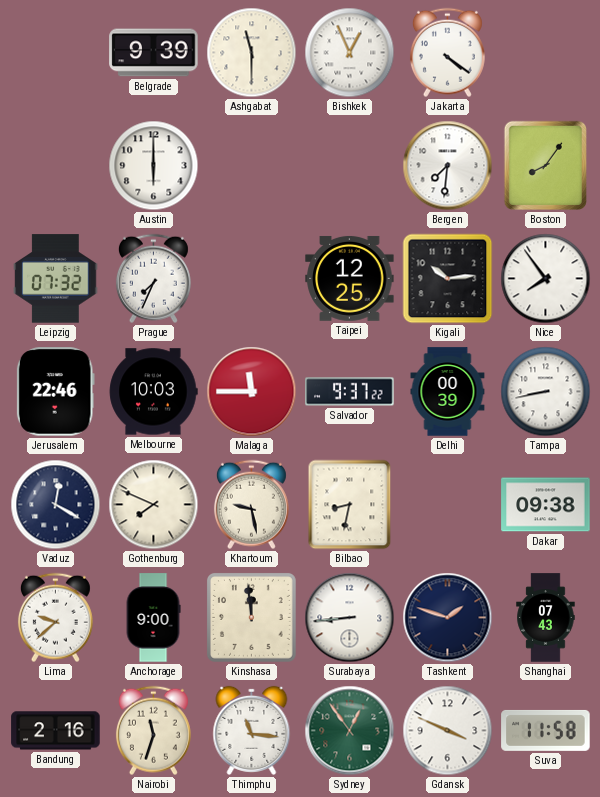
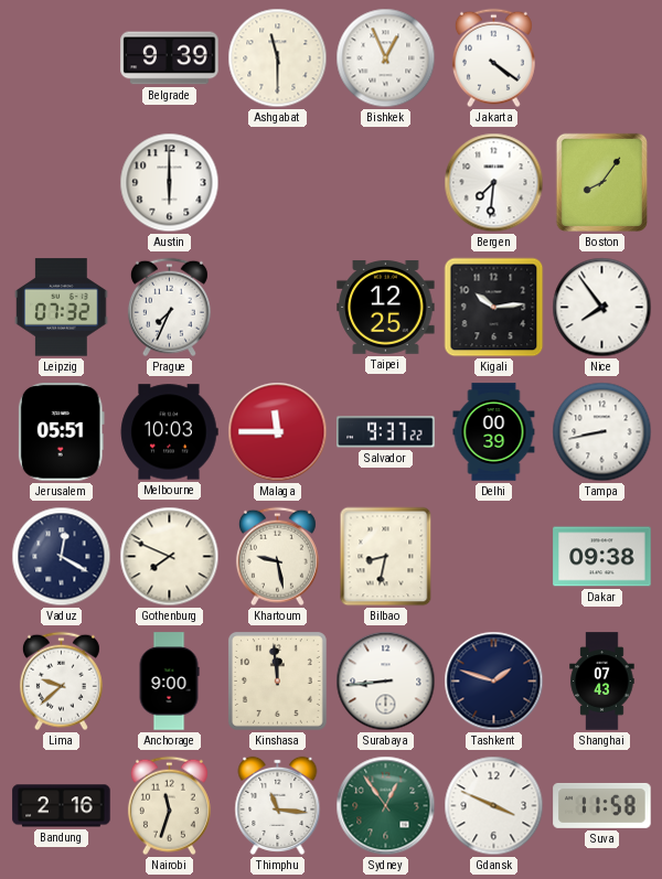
Jerusalem: 22:46 -> 05:51 (61, 432)
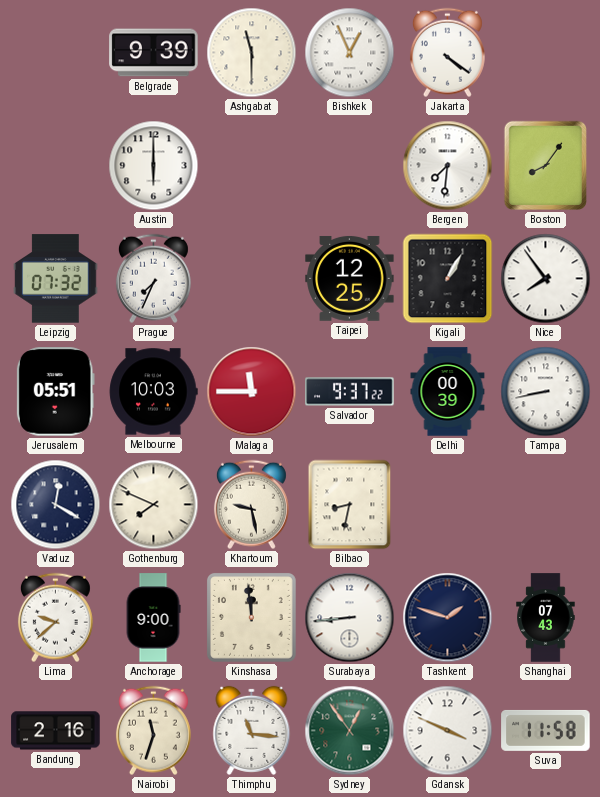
Kigali: 10:14 -> 1:05 (448, 279)
Dakar: 09:38 -> none (602, 557)
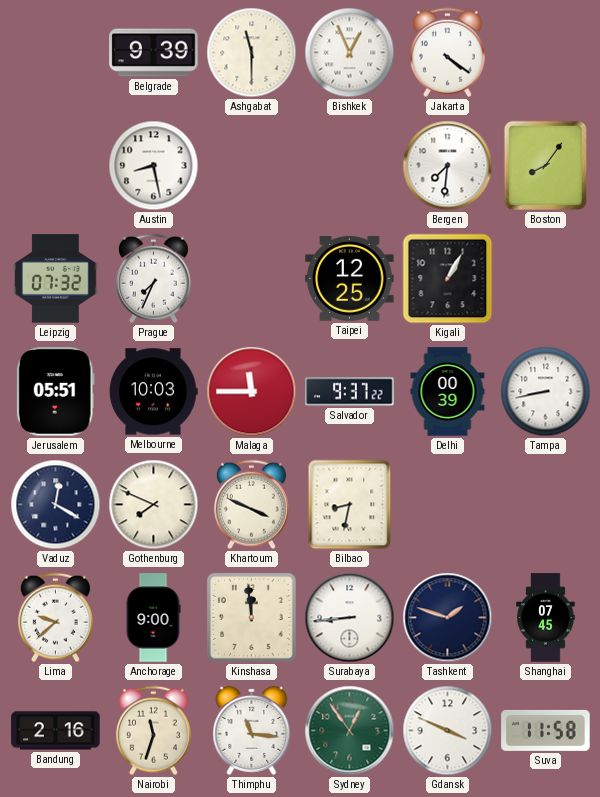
Austin: 6:00 -> 8:28 (154, 166)
Nice: 7:54 -> none (546, 279)
Khartoum: 9:28 -> 3:49 (251, 505)
Shanghai: 07:43 -> 07:45 (546, 618)
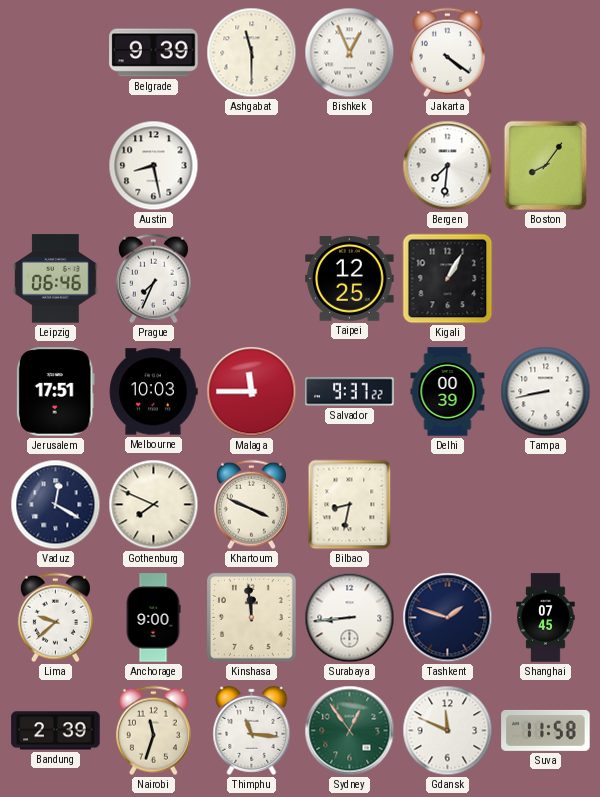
Leipzig: 07:32 -> 06:46 (56, 279)
Jerusalem: 05:51 -> 17:51 (55, 392)
Bandung: 2:16 -> 2:39 (56, 731)
Gdansk: 3:49 -> 11:49 (448, 731)
